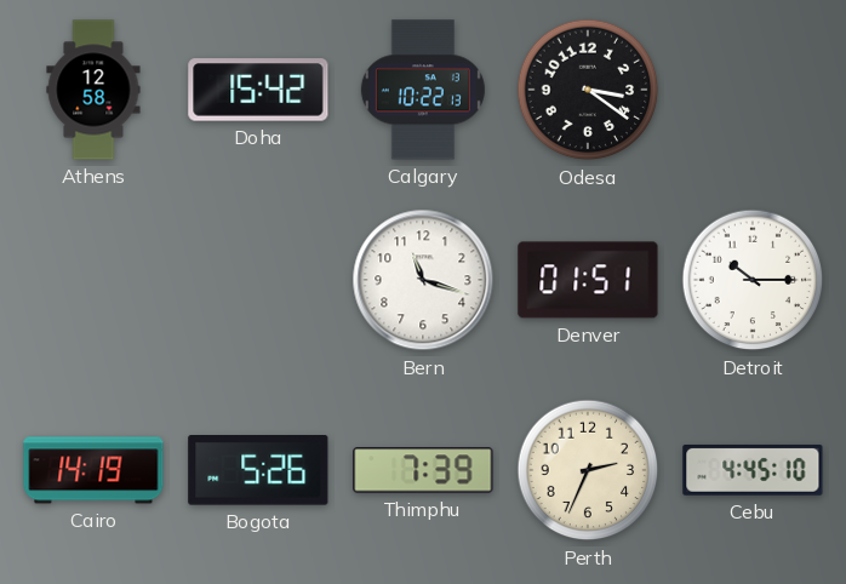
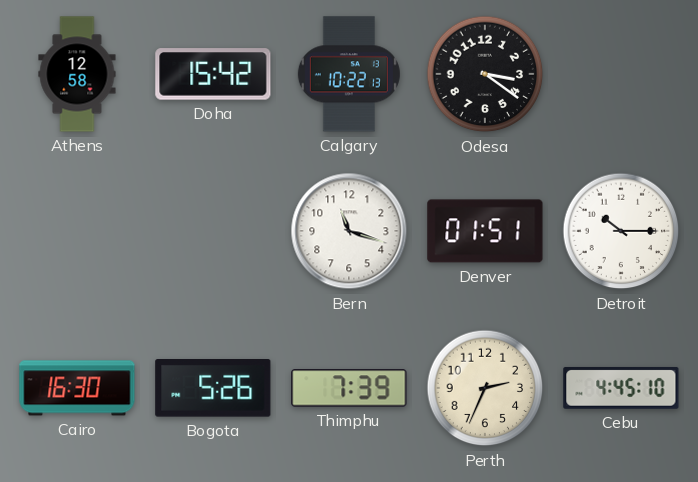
Cairo: 14:19 -> 16:30 (77, 388)
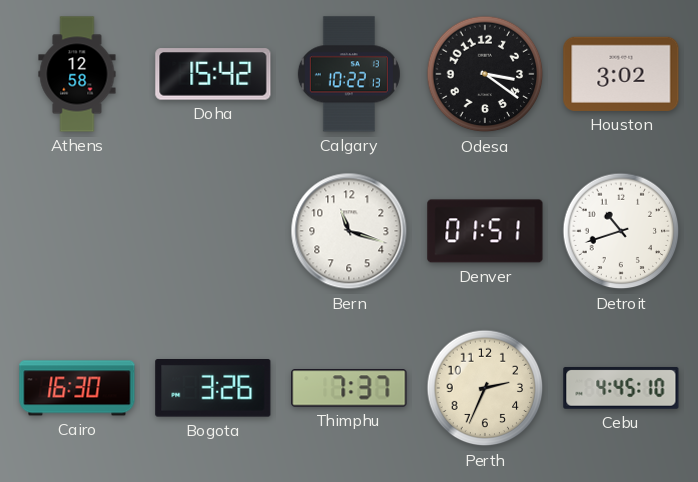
Houston: none -> 3:02 (621, 74)
Detroit: 10:15 -> 10:42 (621, 231)
Bogota: 5:26 -> 3:26 (213, 389)
Thimphu: 7:39 -> 7:37 (349, 388)
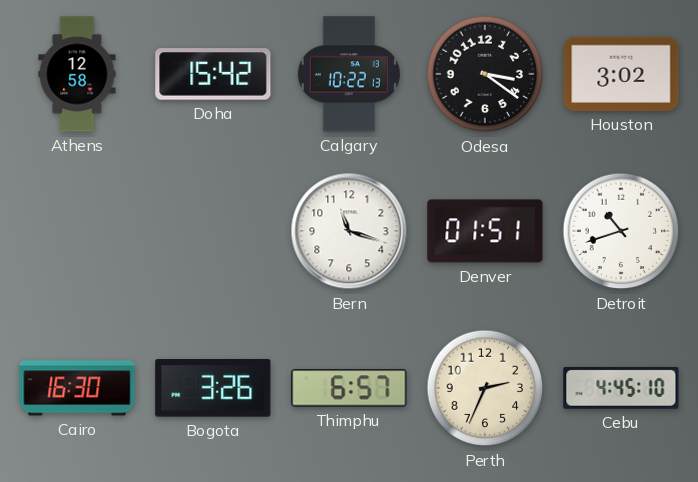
Thimphu: 7:37 -> 6:57 (349, 388)
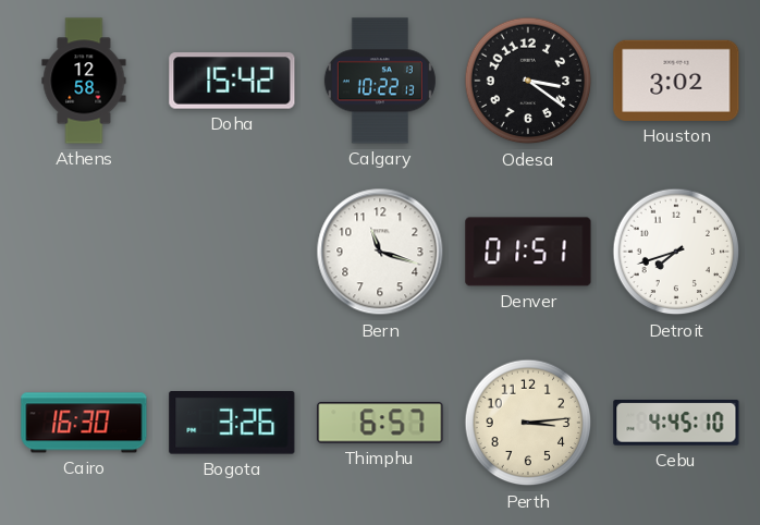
Detroit: 10:42 -> 7:42 (676, 252)
Perth: 2:34 -> 3:14 (528, 423)
